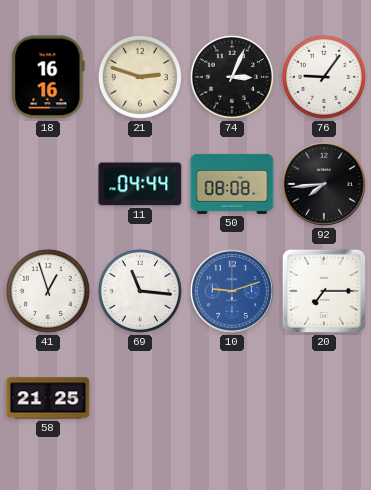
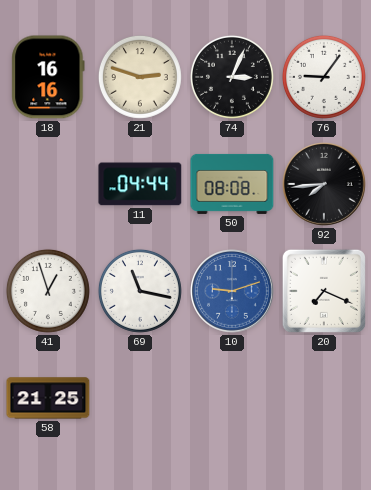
69: 11:16 -> 11:17 (140, 291)
20: 7:15 -> 7:19 (324, 291)
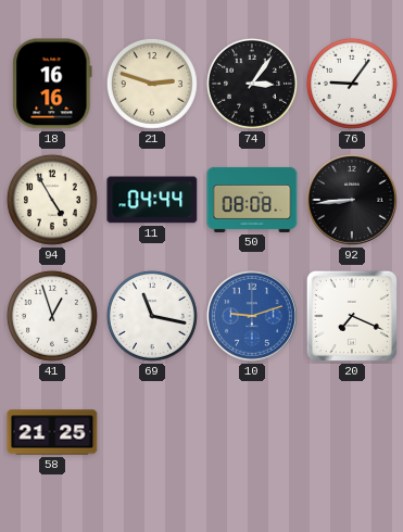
74: 3:04 -> 3:06 (252, 84)
94: none -> 4:55 (52, 200)
92: 7:44 -> 8:44 (353, 201)
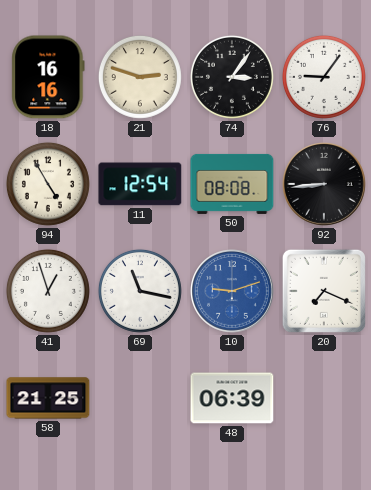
11: 04:44 -> 12:54 (140, 184)
48: none -> 06:39 (232, 398)
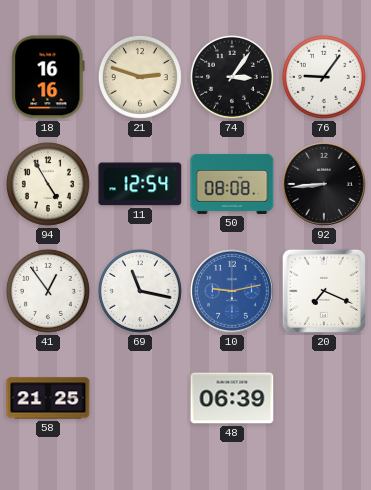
41: 12:57 -> 12:54 (48, 291)
10: 9:12 -> 9:13 (233, 292)
